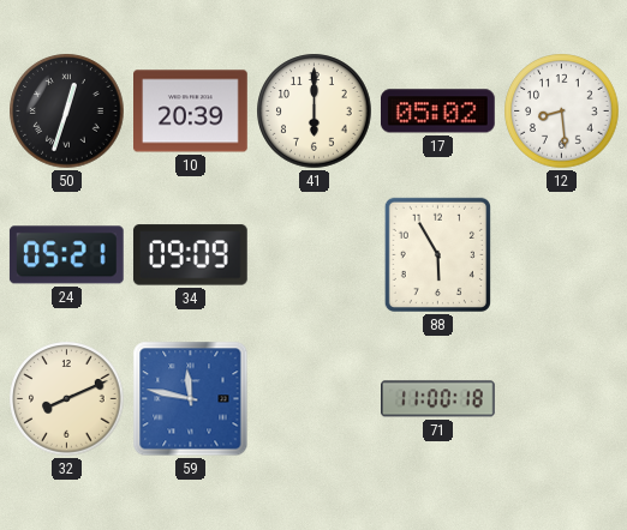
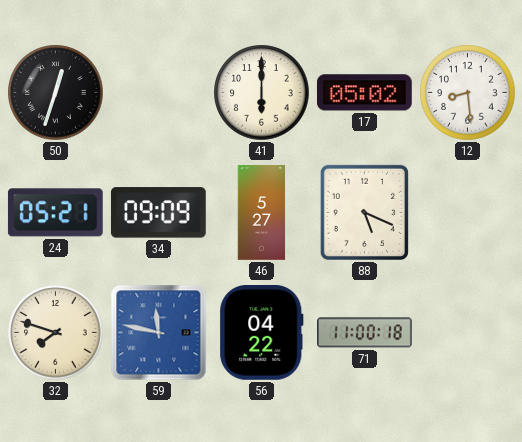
10: 20:39 -> none (191, 112)
46: none -> 5:27 (262, 213)
88: 5:55 -> 5:19 (364, 212)
32: 8:11 -> 7:48 (56, 333)
56: none -> 04:22 (262, 333)
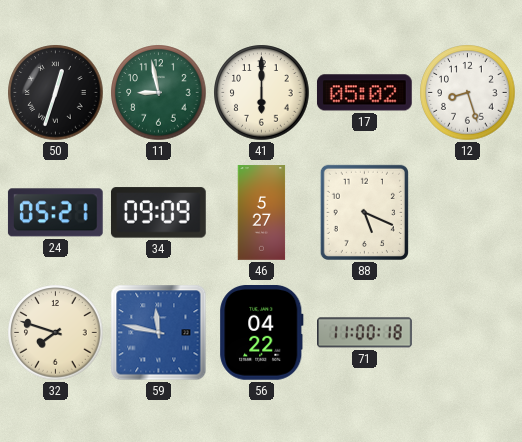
11: none -> 8:58 (159, 93)
12: 8:29 -> 8:27 (468, 93)
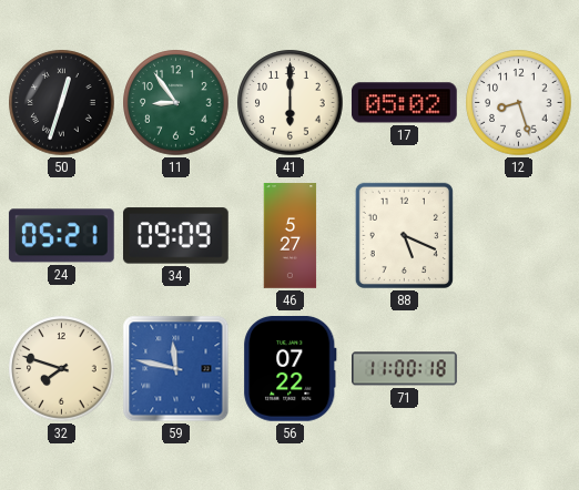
11: 8:58 -> 8:54 (176, 103)
56: 04:22 -> 07:22 (291, 369)
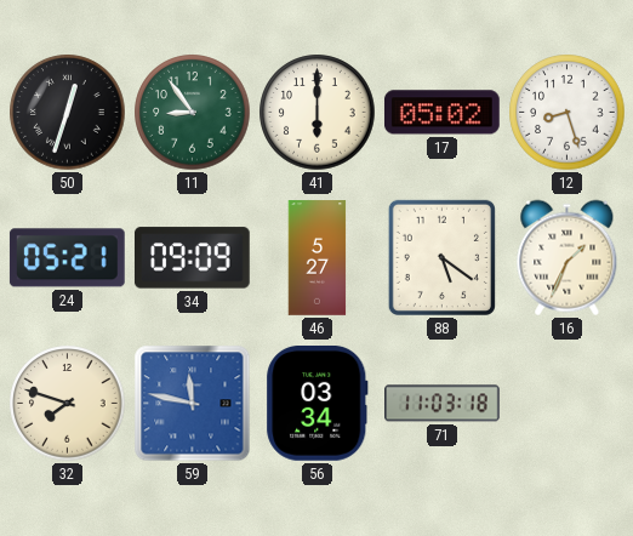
88: 5:19 -> 5:21 (441, 257)
16: none -> 1:34 (568, 258)
56: 07:22 -> 03:34 (318, 404)
71: 11:00 -> 11:03 (443, 404)
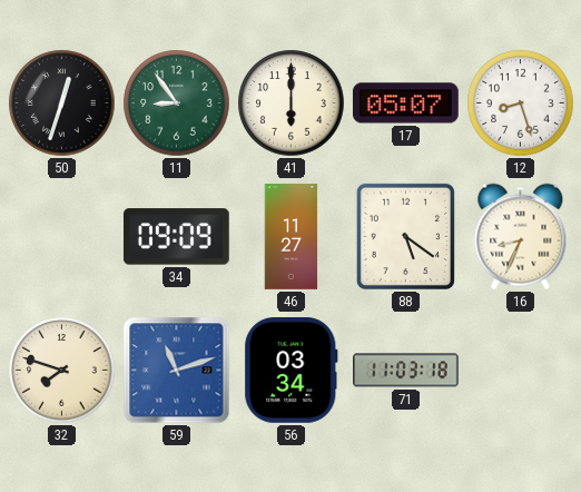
17: 05:02 -> 05:07 (406, 104)
24: 05:21 -> none (67, 258)
46: 5:27 -> 11:27 (292, 237)
16: 1:34 -> 8:34 (521, 237)
59: 11:47 -> 11:12 (177, 371)
